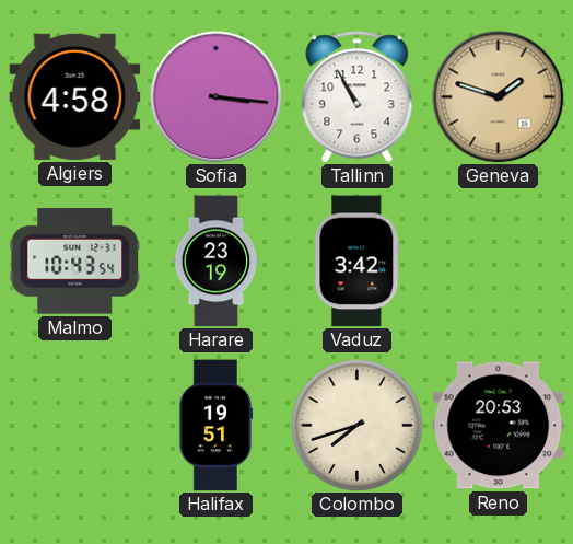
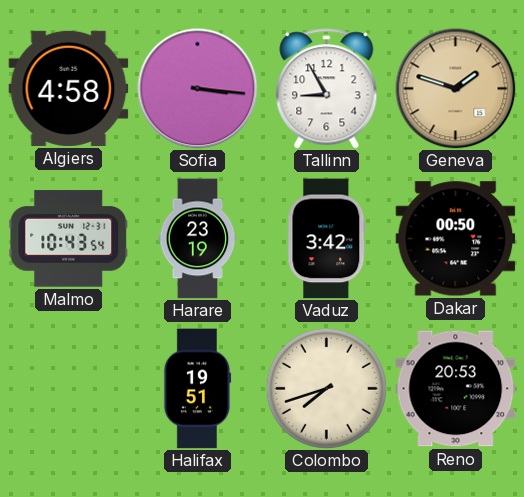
Tallinn: 10:55 -> 8:55 (327, 89)
Dakar: none -> 00:50 (456, 239)
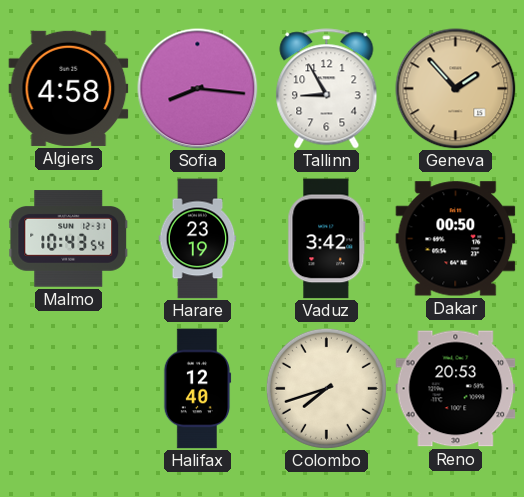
Sofia: 3:16 -> 8:16 (198, 89)
Geneva: 1:48 -> 1:53 (456, 89)
Halifax: 19:51 -> 12:40 (197, 389)
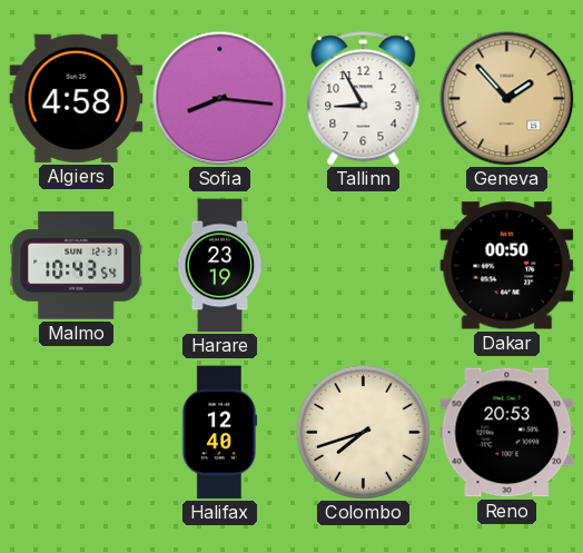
Vaduz: 3:42 -> none (327, 239)
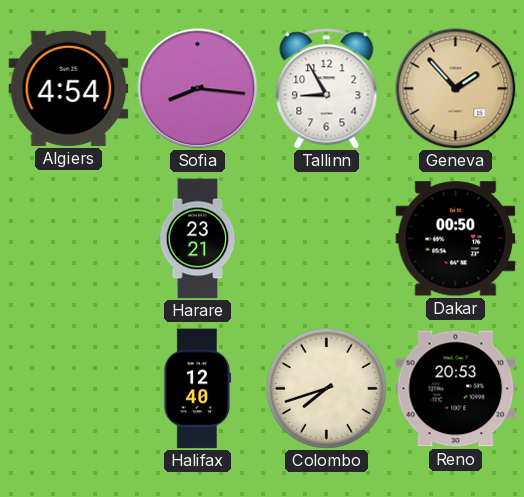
Algiers: 4:58 -> 4:54 (69, 88)
Malmo: 10:43 -> none (77, 266)
Harare: 23:19 -> 23:21 (198, 239)
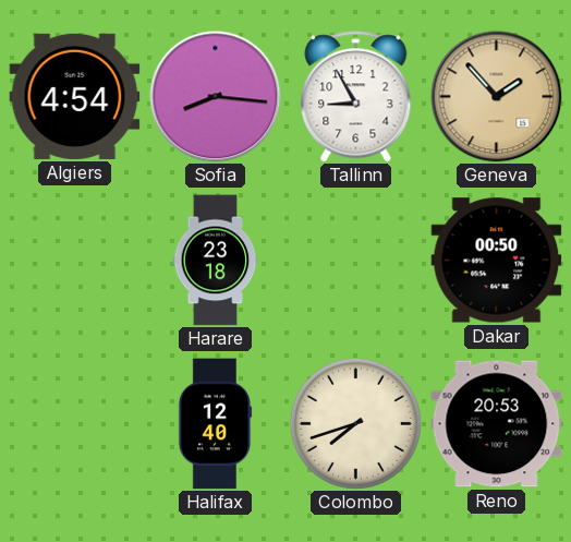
Harare: 23:21 -> 23:18 (216, 261)
